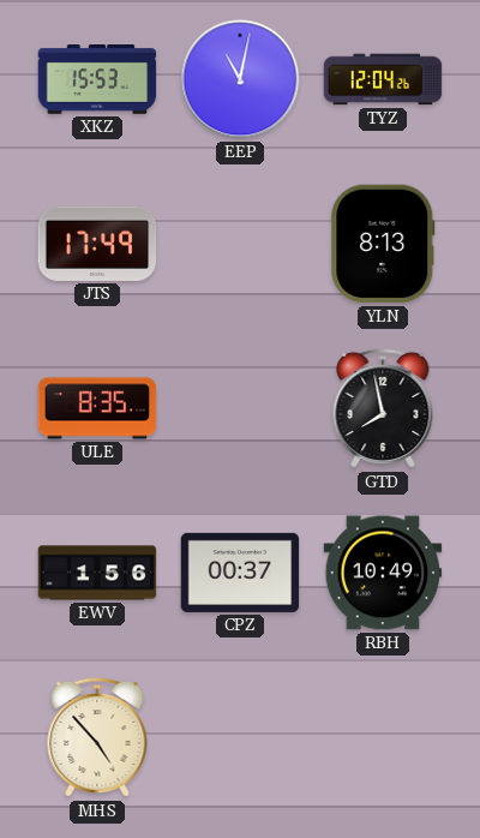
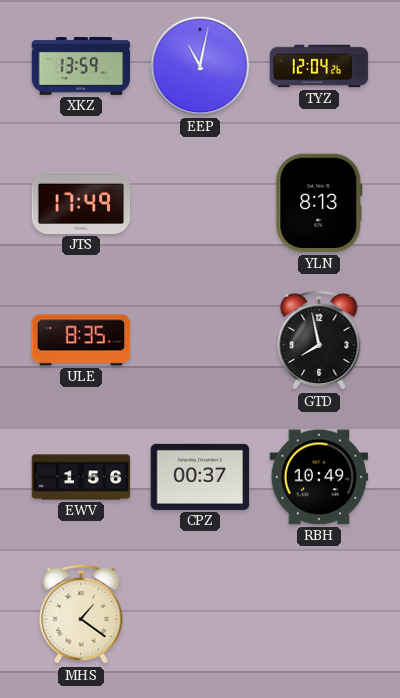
XKZ: 15:53 -> 13:59 (81, 67)
MHS: 4:53 -> 1:21 (81, 614)
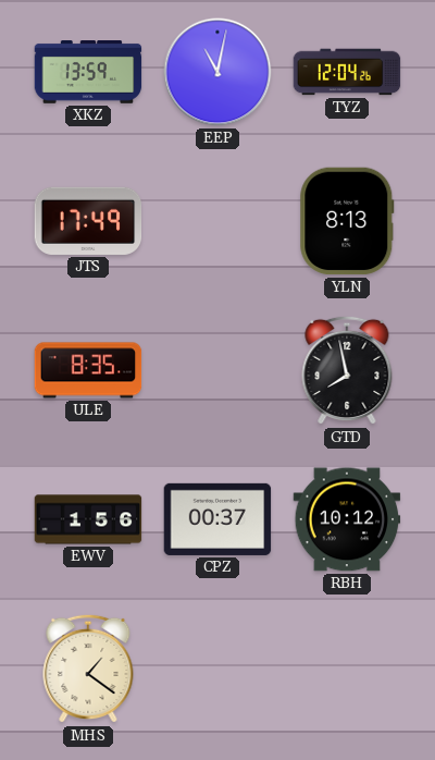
RBH: 10:49 -> 10:12 (347, 519)
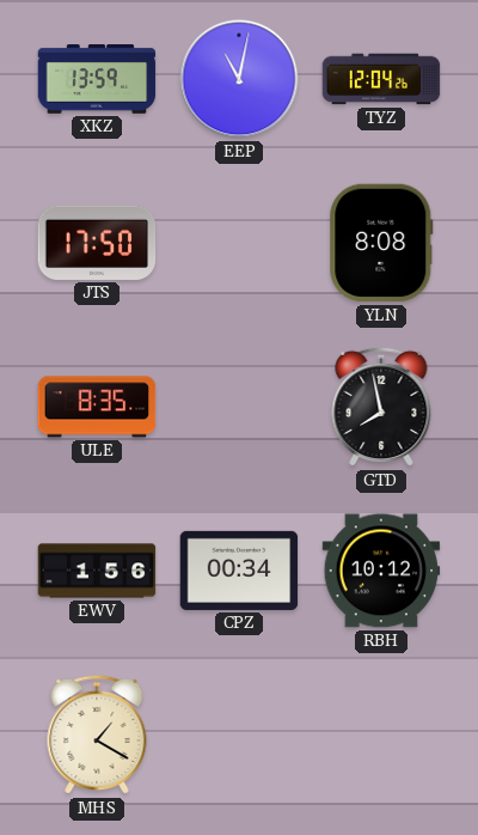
JTS: 17:49 -> 17:50 (97, 243)
YLN: 8:13 -> 8:08 (381, 243)
CPZ: 00:37 -> 00:34 (239, 571)
MHS: 1:21 -> 1:20 (97, 735)
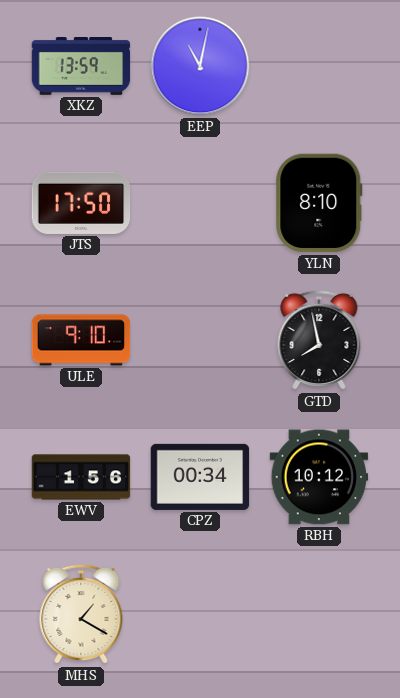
TYZ: 12:04 -> none (381, 79)
YLN: 8:08 -> 8:10 (319, 203)
ULE: 8:35 -> 9:10 (81, 340)
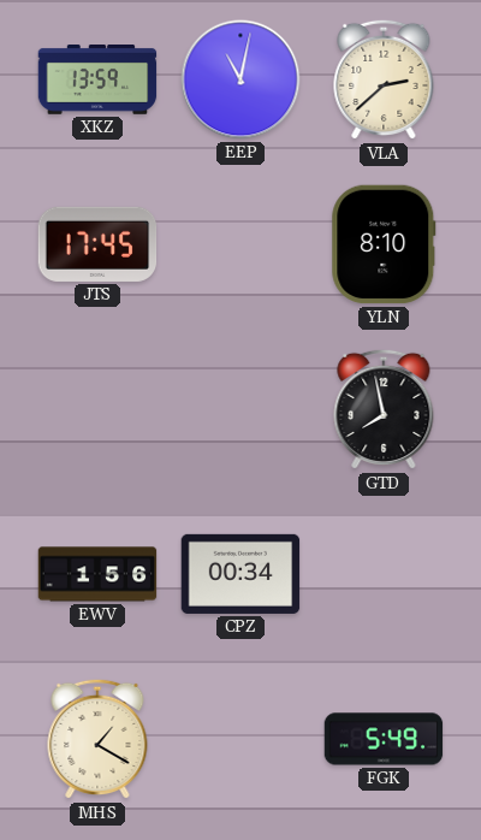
VLA: none -> 2:38 (384, 79)
JTS: 17:50 -> 17:45 (97, 244)
ULE: 9:10 -> none (81, 340)
RBH: 10:12 -> none (319, 477)
FGK: none -> 5:49 (384, 739)
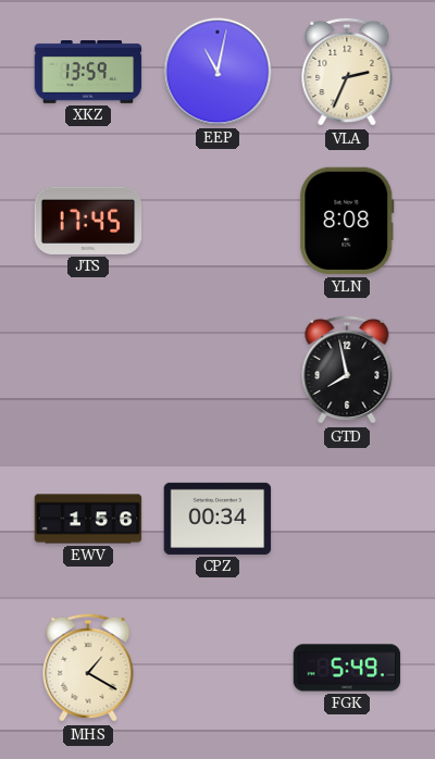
VLA: 2:38 -> 2:34 (347, 72)
YLN: 8:10 -> 8:08 (347, 221)
